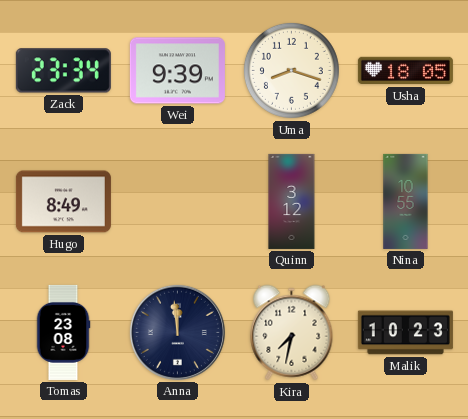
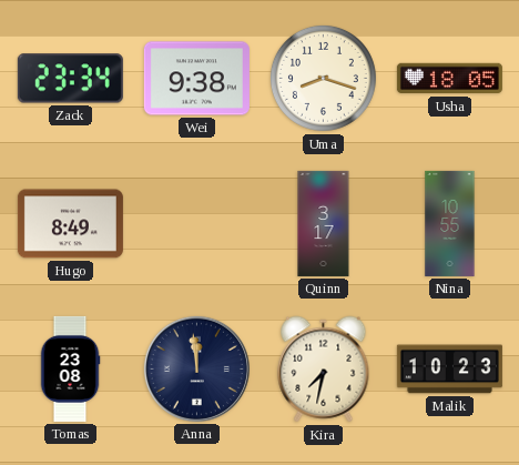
Wei: 9:39 -> 9:38 (196, 79)
Quinn: 3:12 -> 3:17 (324, 223)
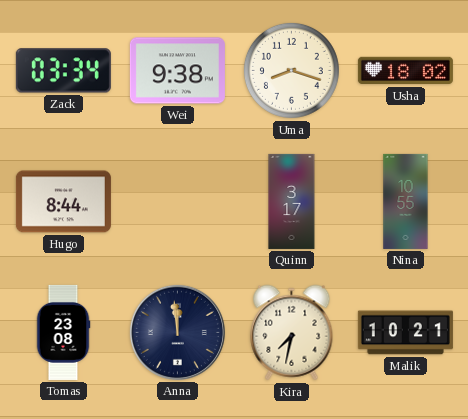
Zack: 23:34 -> 03:34 (63, 71)
Usha: 18:05 -> 18:02 (405, 71)
Hugo: 8:49 -> 8:44 (63, 202)
Malik: 10:23 -> 10:21 (405, 333)
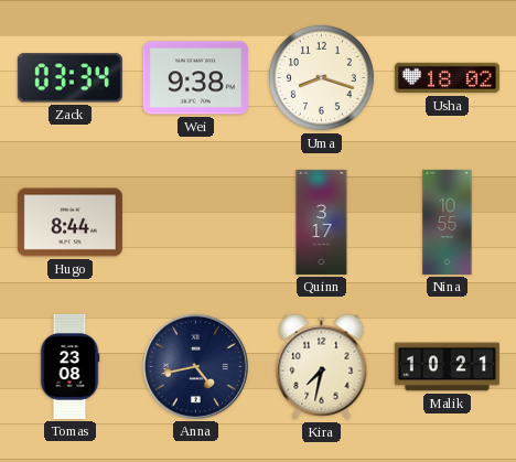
Anna: 11:59 -> 4:43 (195, 366)
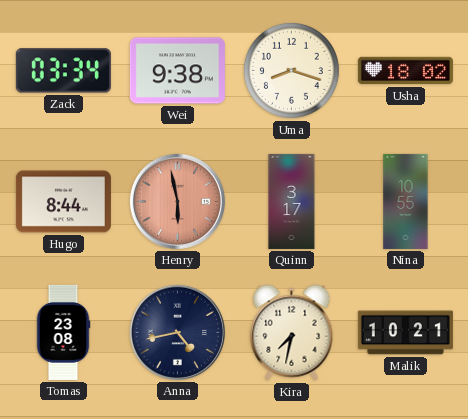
Henry: none -> 5:58 (177, 201)
